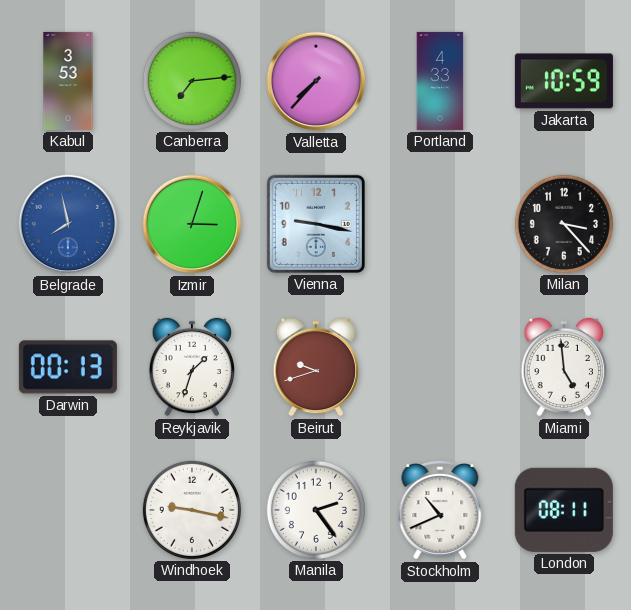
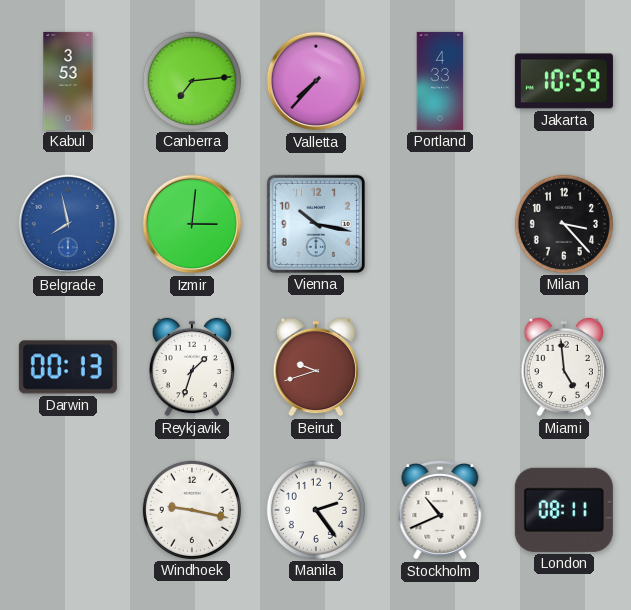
Izmir: 3:03 -> 3:01 (192, 224)
Vienna: 9:17 -> 10:17 (316, 224)
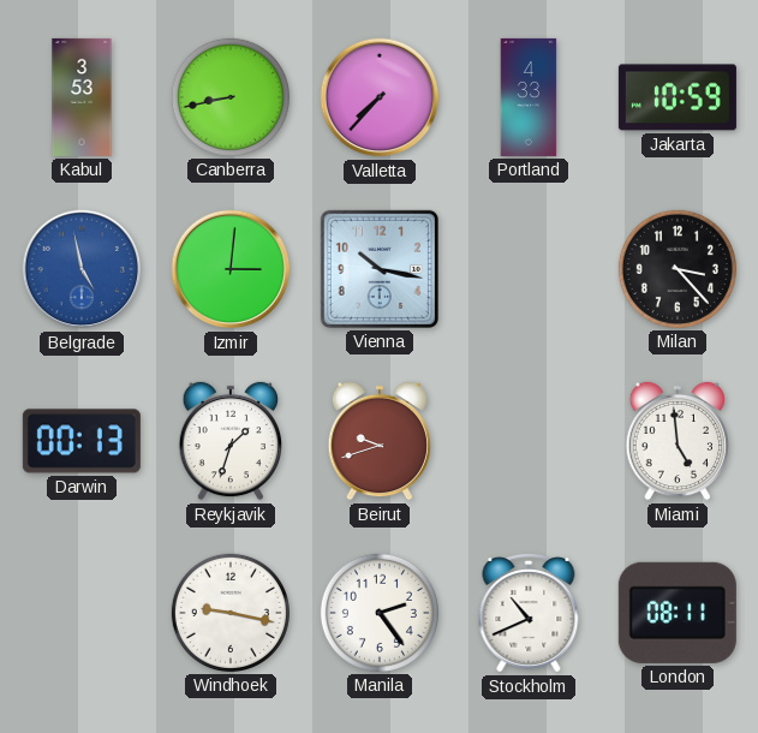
Canberra: 7:14 -> 8:43 (231, 97)
Belgrade: 7:58 -> 4:58 (82, 269)
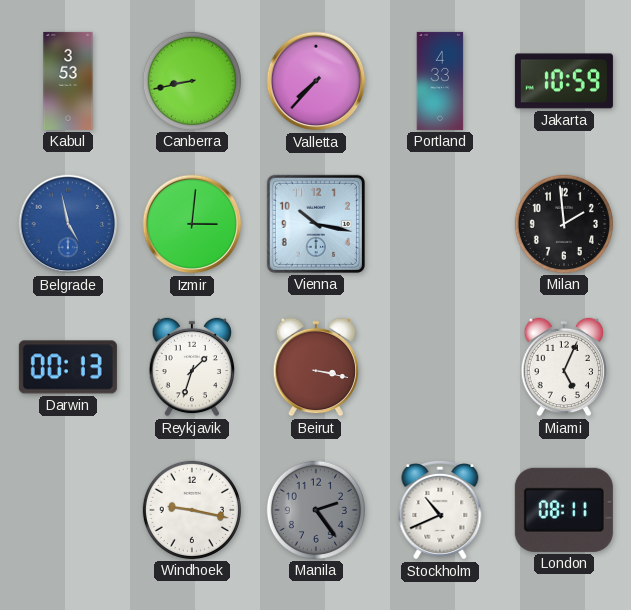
Milan: 3:23 -> 1:59 (564, 224)
Beirut: 9:42 -> 3:17 (315, 367)
Miami: 4:59 -> 5:04 (563, 367)
Manila dial: white -> grey (316, 510)
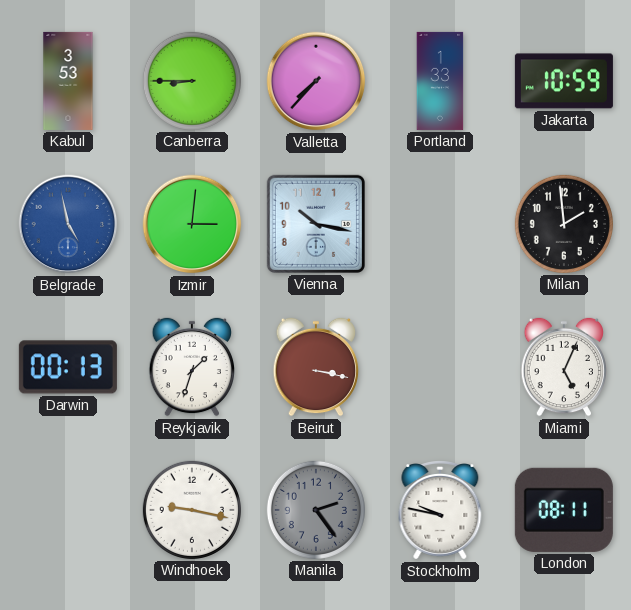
Canberra: 8:43 -> 8:45 (192, 81)
Portland: 4:33 -> 1:33 (440, 81)
Stockholm: 10:41 -> 9:47 (440, 511)
